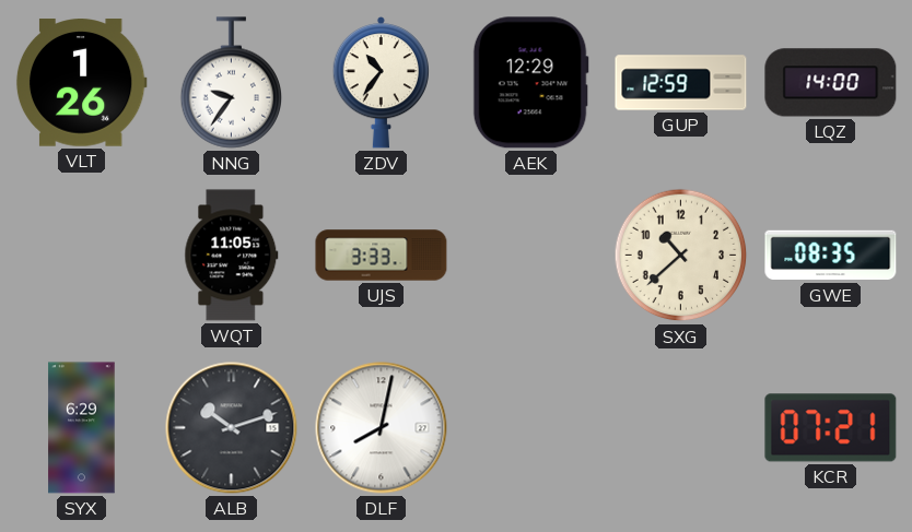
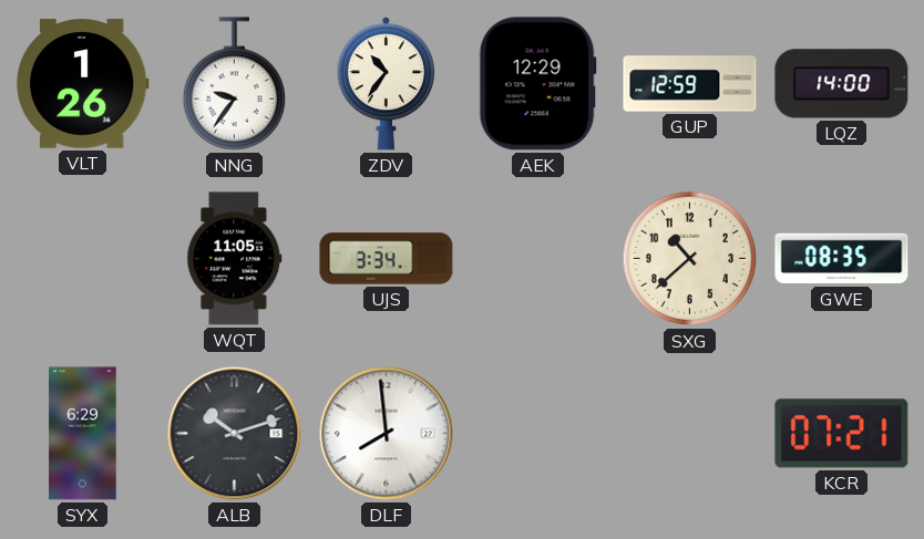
UJS: 3:33 -> 3:34 (387, 259)
DLF: 8:02 -> 7:59 (387, 434)
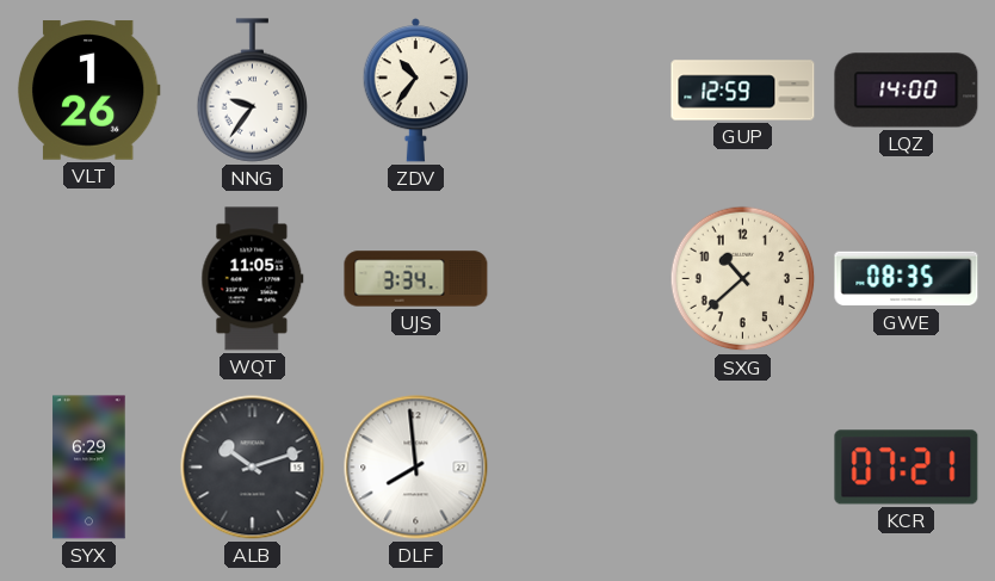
AEK: 12:29 -> none (537, 84)
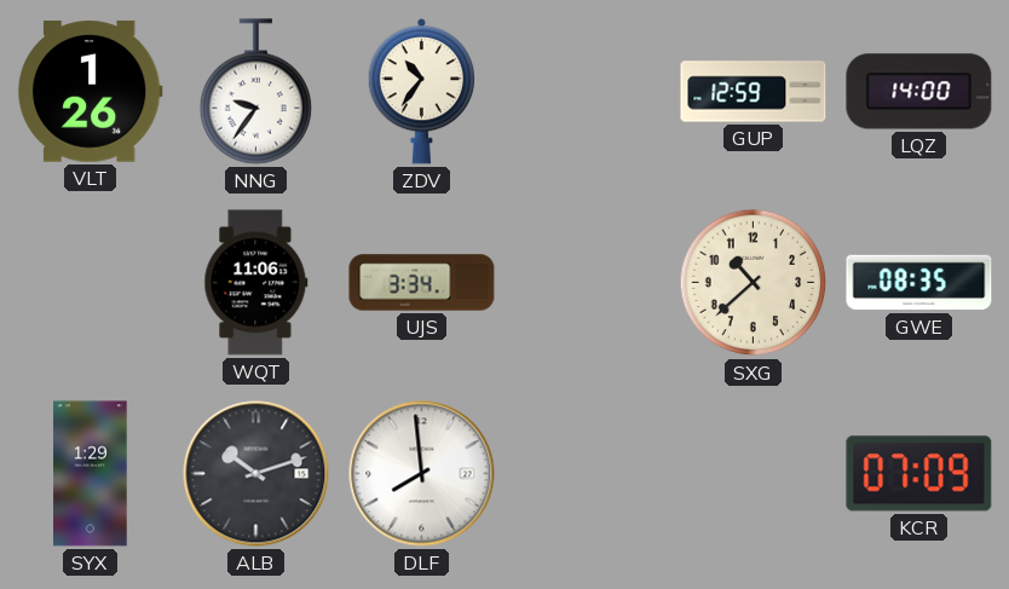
WQT: 11:05 -> 11:06 (256, 283)
SYX: 6:29 -> 1:29 (91, 474)
KCR: 07:21 -> 07:09 (919, 474)
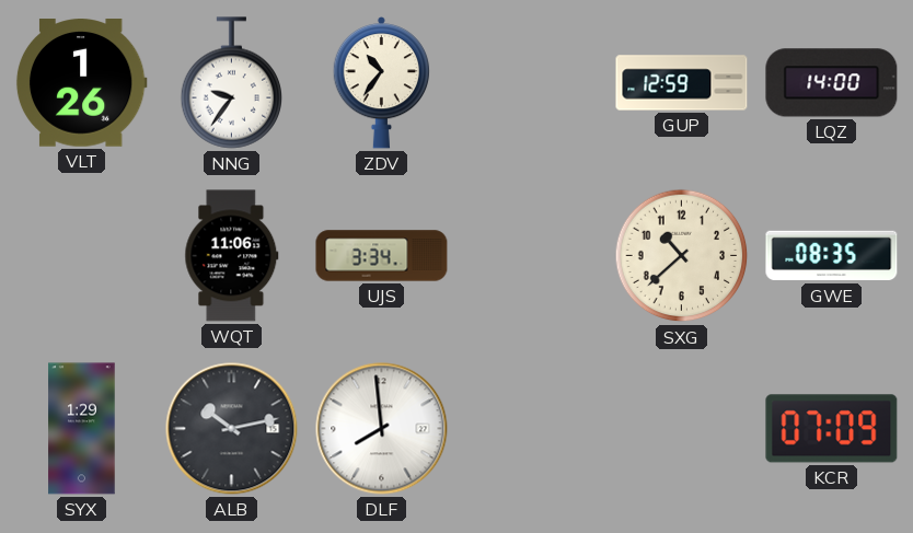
ALB: 10:12 -> 10:13 (232, 429)
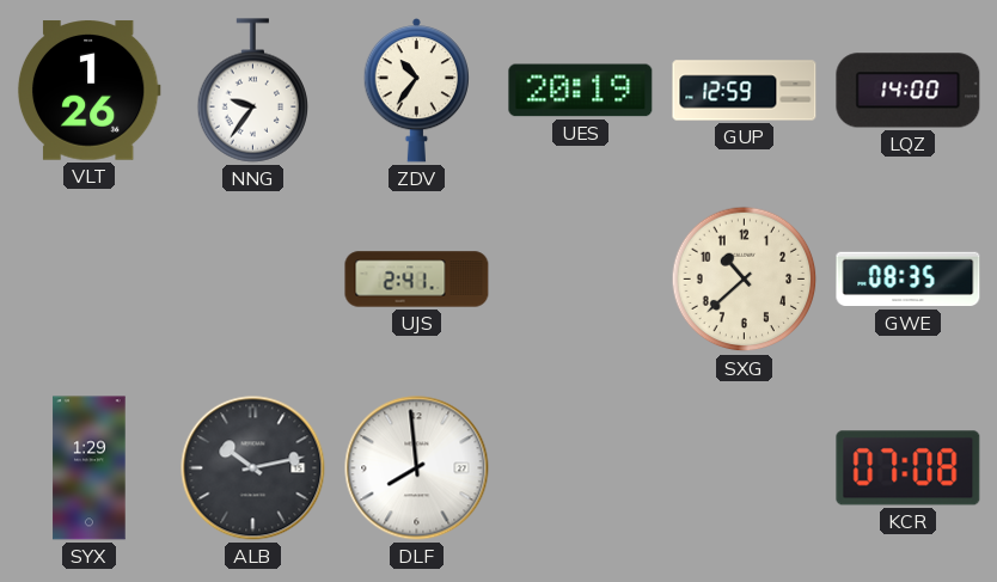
UES: none -> 20:19 (581, 91)
WQT: 11:06 -> none (232, 256)
UJS: 3:34 -> 2:41 (417, 280)
KCR: 07:09 -> 07:08 (909, 468)
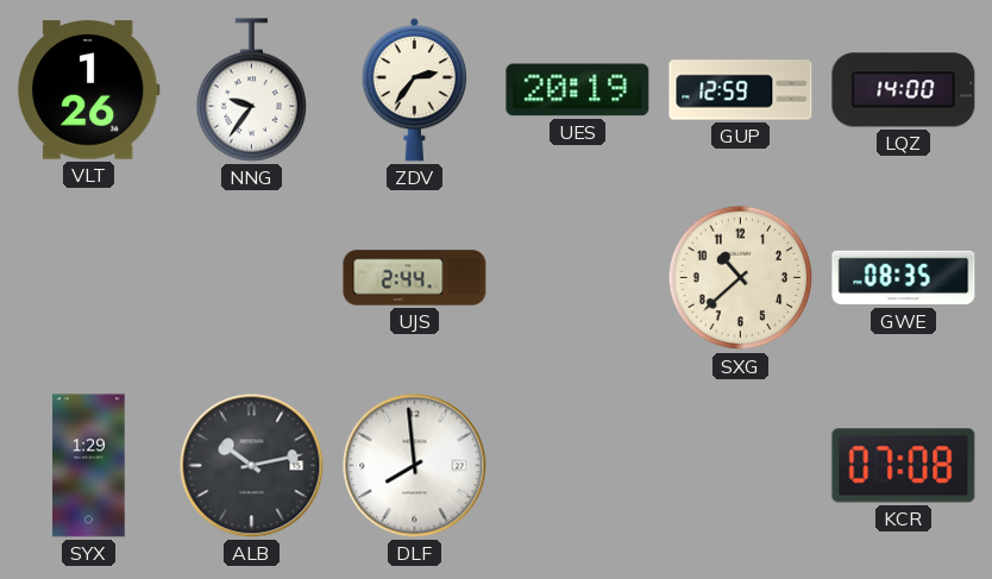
ZDV: 10:36 -> 2:36 (414, 90)
UJS: 2:41 -> 2:44 (415, 278)
